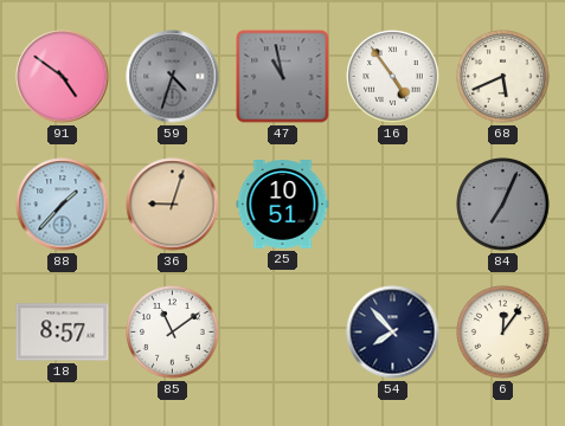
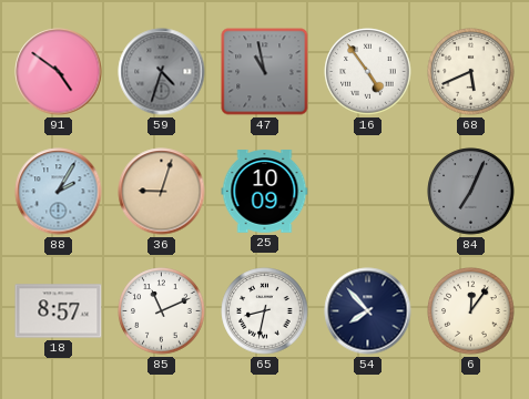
88: 1:37 -> 2:05 (59, 192)
25: 10:51 -> 10:09 (265, 192)
85: 11:09 -> 11:11 (162, 311)
65: none -> 8:32 (265, 311)
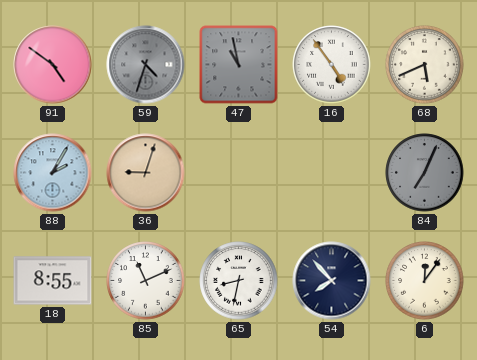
25: 10:09 -> none (265, 192)
18: 8:57 -> 8:55 (53, 281)
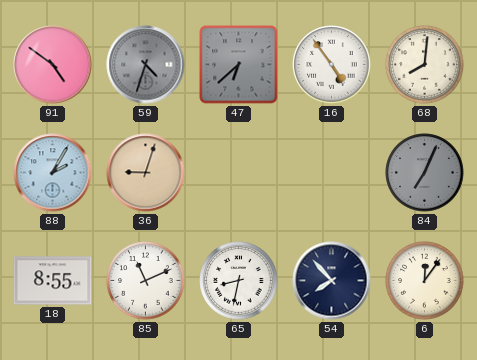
47: 10:58 -> 6:38 (239, 65)
68: 5:41 -> 8:01 (425, 65)
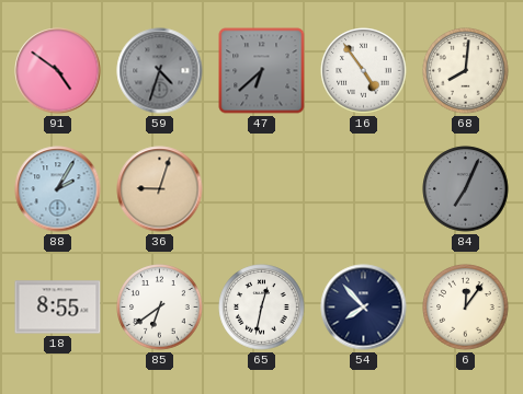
85: 11:11 -> 6:39 (160, 308)
65: 8:32 -> 12:32 (262, 308)
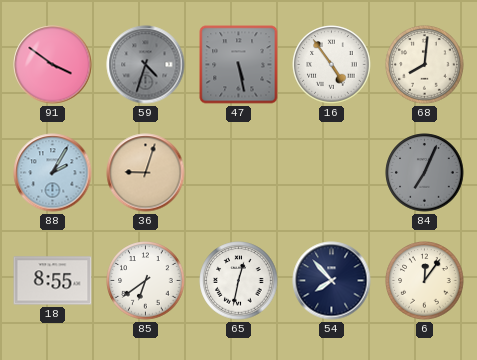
91: 4:51 -> 3:51 (53, 65)
47: 6:38 -> 5:28 (239, 65)
